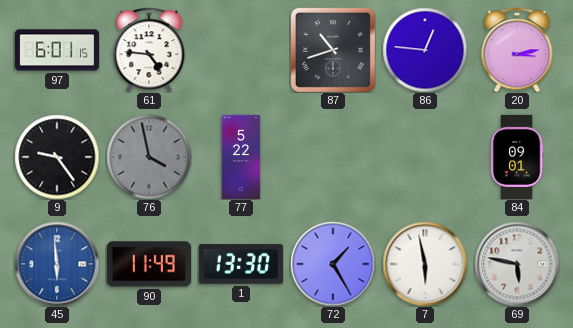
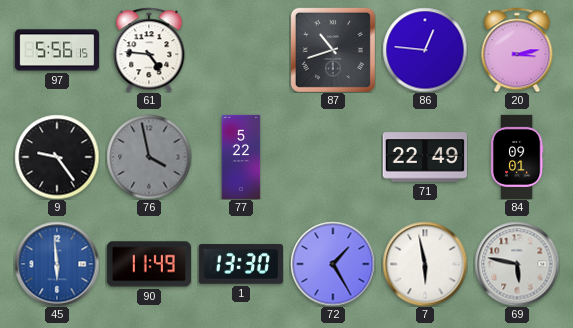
97: 6:01 -> 5:56 (56, 50)
71: none -> 22:49 (425, 157)
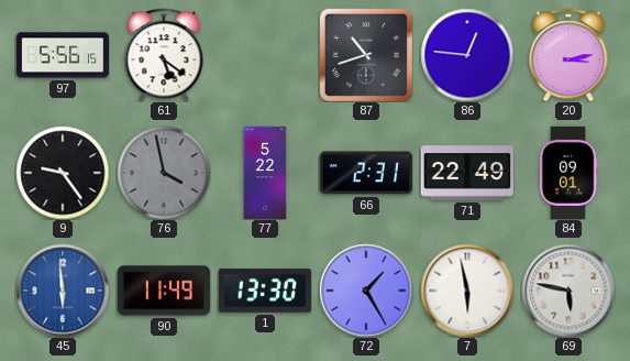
61: 4:46 -> 5:21 (164, 55)
66: none -> 2:31 (366, 173)
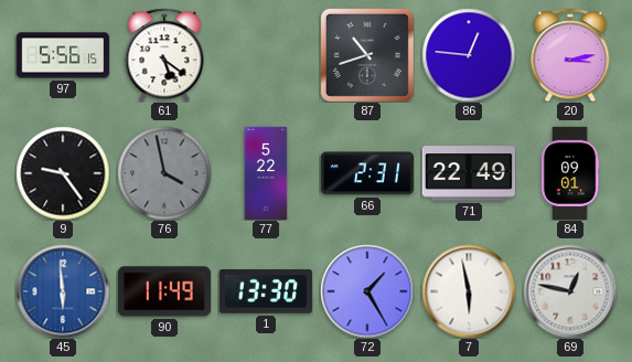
69: 5:47 -> 12:47 (570, 291)
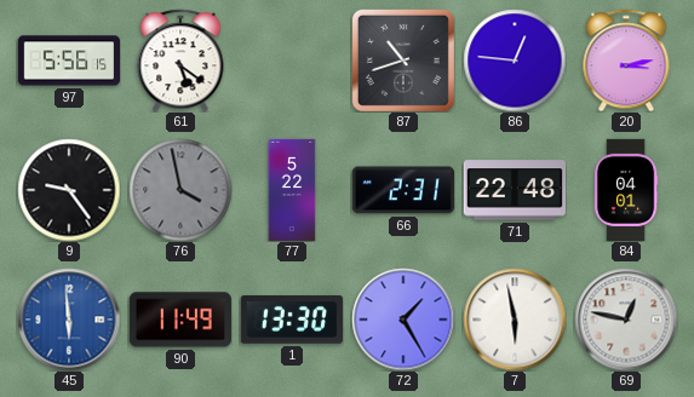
71: 22:49 -> 22:48 (515, 190)
84: 09:01 -> 04:01 (626, 189)
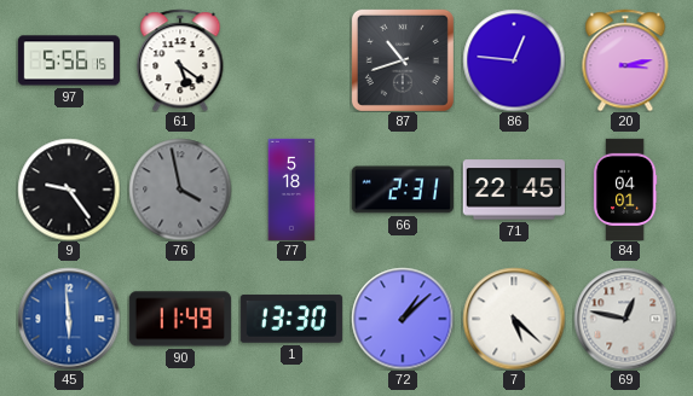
77: 5:22 -> 5:18 (291, 190)
71: 22:48 -> 22:45 (514, 190)
72: 1:25 -> 1:08 (403, 319)
7: 5:58 -> 5:22 (514, 319)
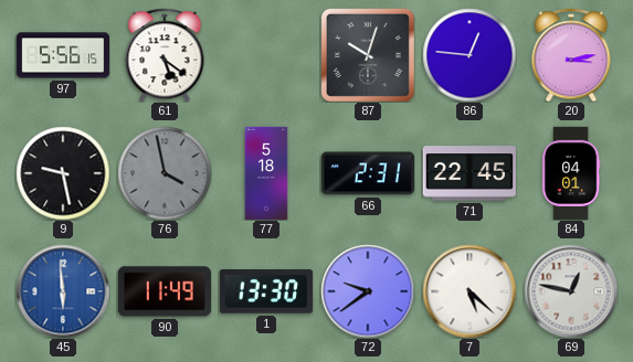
87: 10:42 -> 10:03 (368, 55)
9: 9:24 -> 9:28 (63, 173)
72: 1:08 -> 9:39 (368, 291)
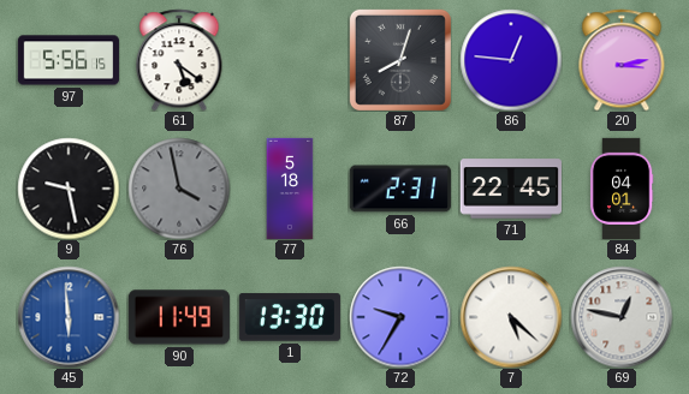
87: 10:03 -> 8:03 (400, 60)
72: 9:39 -> 9:35 (400, 317)
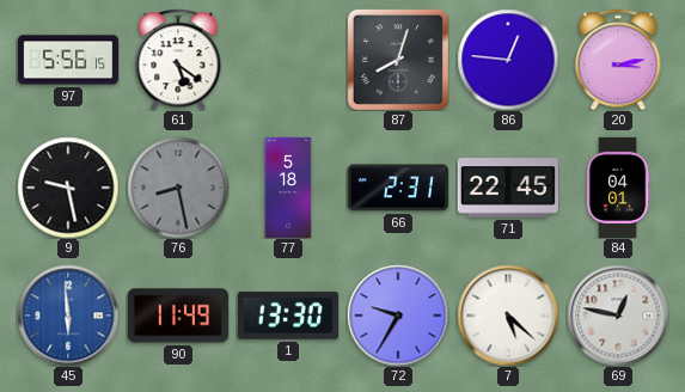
76: 3:58 -> 8:28 (178, 188)
